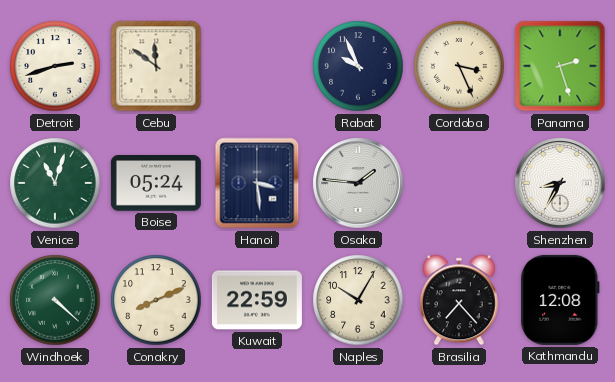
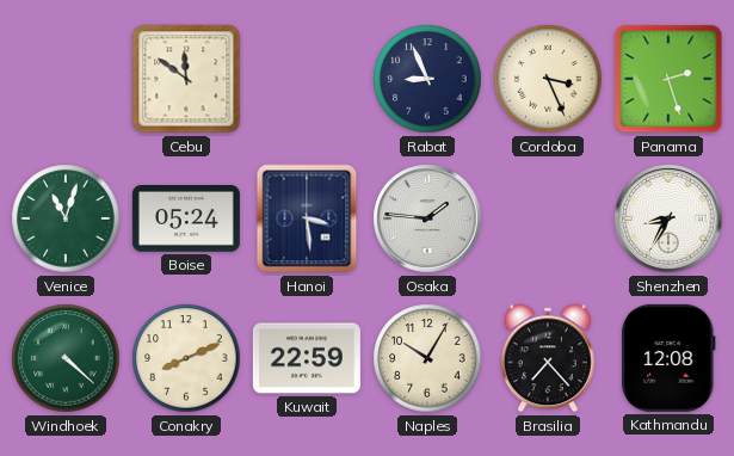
Detroit: 2:42 -> none (55, 66)
Rabat: 9:56 -> 8:56 (427, 79)
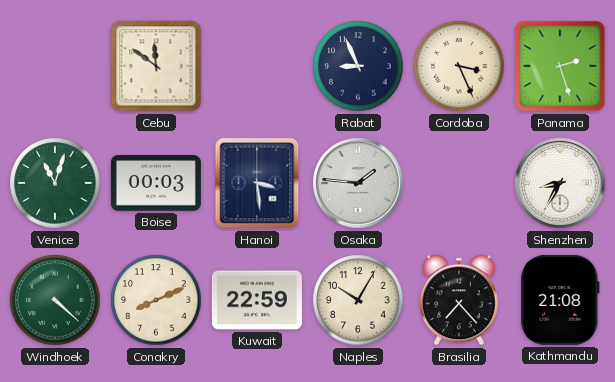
Boise: 05:24 -> 00:03 (156, 184)
Kathmandu: 12:08 -> 21:08 (560, 300)
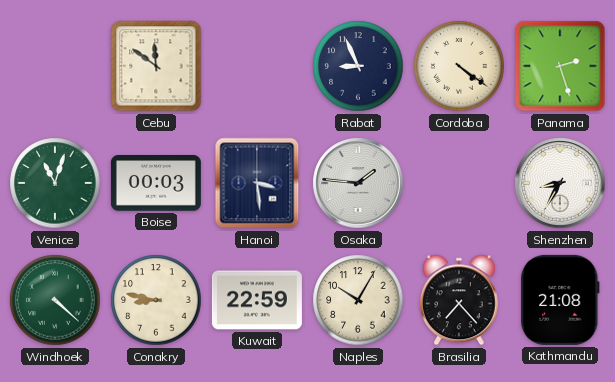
Cordoba: 3:26 -> 4:21 (459, 66)
Conakry: 8:11 -> 8:47 (156, 300)
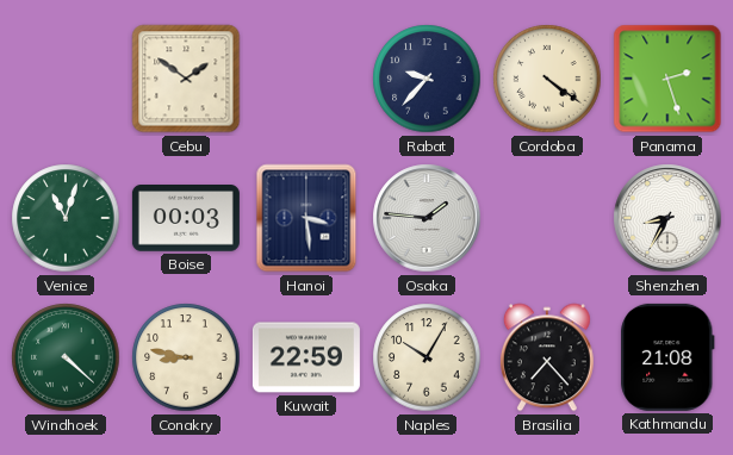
Cebu: 11:51 -> 1:51 (186, 79)
Rabat: 8:56 -> 9:37 (427, 79)
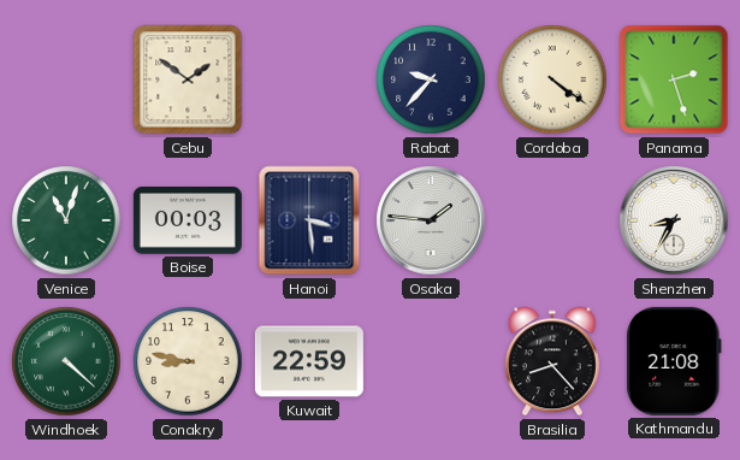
Naples: 10:05 -> none (427, 357)
Brasilia: 7:23 -> 8:23 (552, 361)
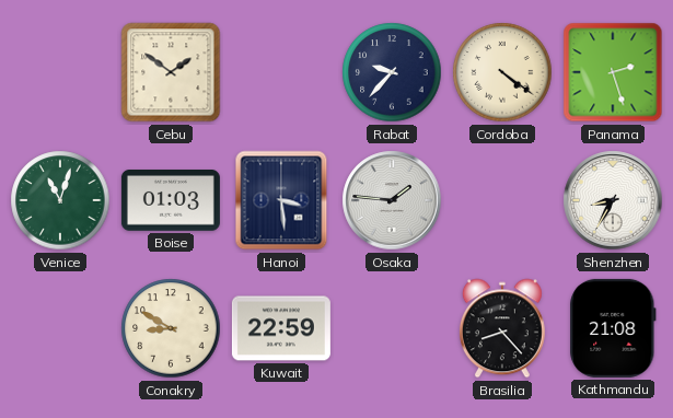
Boise: 00:03 -> 01:03 (171, 201)
Windhoek: 4:22 -> none (66, 361)
Conakry: 8:47 -> 8:50 (171, 328)
